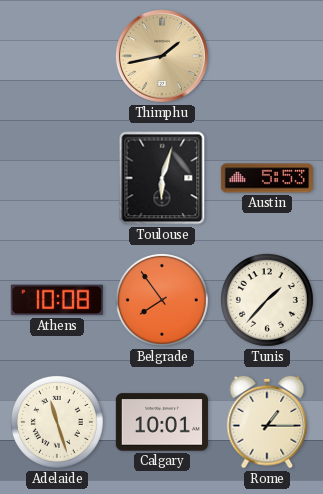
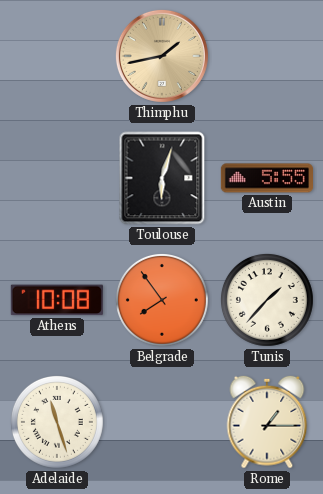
Austin: 5:53 -> 5:55 (266, 178)
Calgary: 10:01 -> none (162, 422)
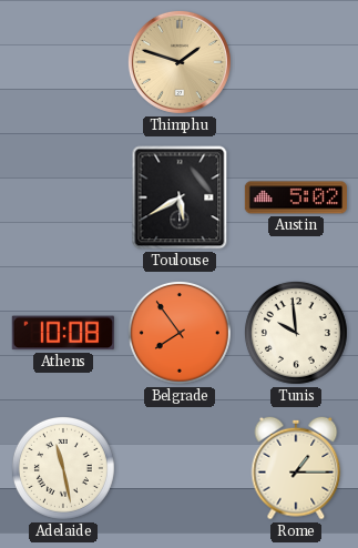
Thimphu: 1:43 -> 1:48 (180, 62)
Toulouse: 6:03 -> 5:40 (180, 197)
Austin: 5:55 -> 5:02 (295, 197)
Tunis: 1:37 -> 9:59 (296, 333)
Adelaide: 11:27 -> 11:28 (63, 468)
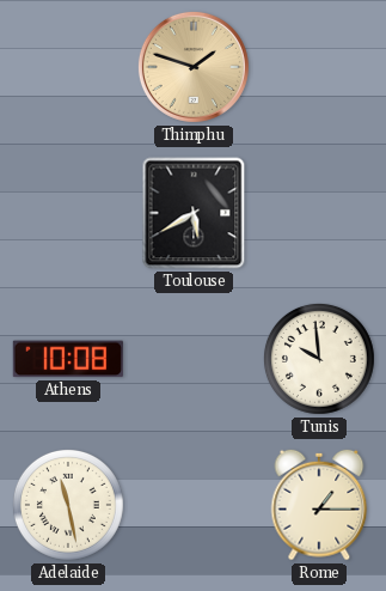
Austin: 5:02 -> none (295, 197)
Belgrade: 7:54 -> none (180, 333)
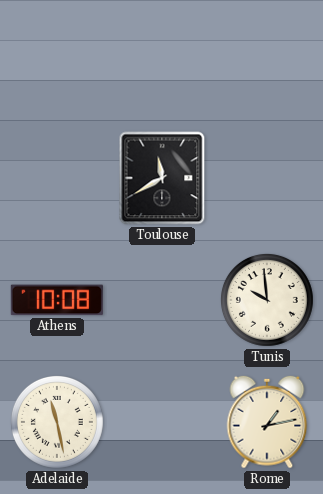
Thimphu: 1:48 -> none (194, 67)
Toulouse: 5:40 -> 11:40 (162, 178)
Rome: 1:15 -> 1:13 (267, 422)
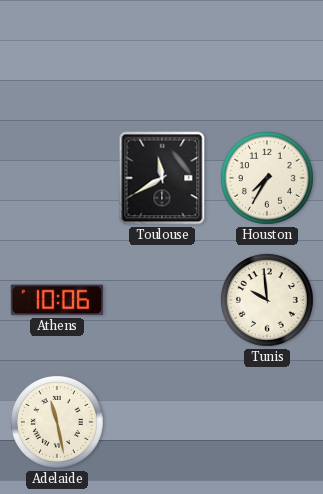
Houston: none -> 7:35 (267, 178)
Athens: 10:08 -> 10:06 (57, 300)
Rome: 1:13 -> none (267, 422)
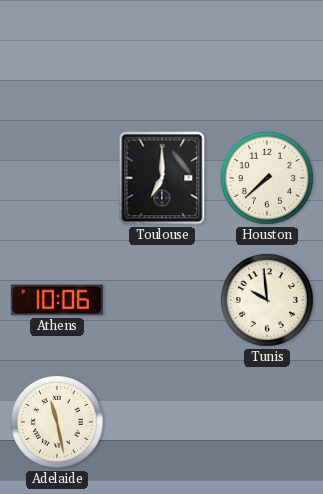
Toulouse: 11:40 -> 7:00 (162, 178)
Houston: 7:35 -> 7:38 (267, 178)
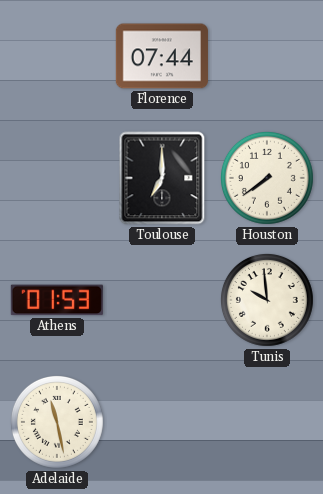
Florence: none -> 07:44 (162, 56)
Houston: 7:38 -> 7:39 (267, 178)
Athens: 10:06 -> 01:53 (57, 300)
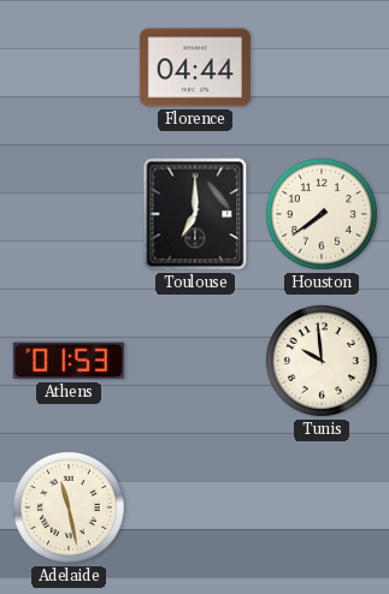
Florence: 07:44 -> 04:44 (195, 67)
